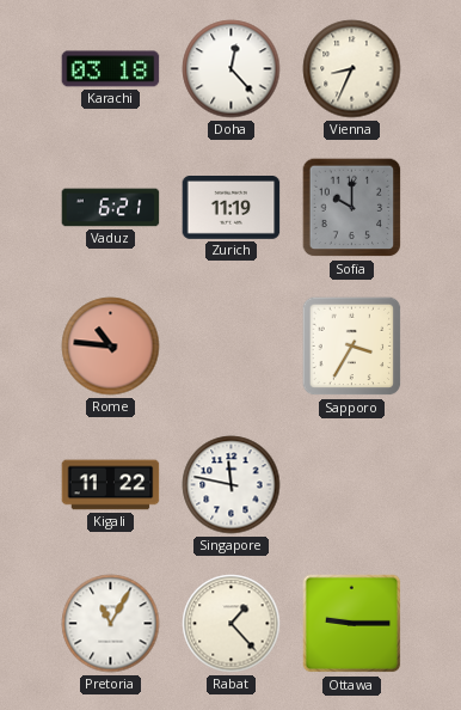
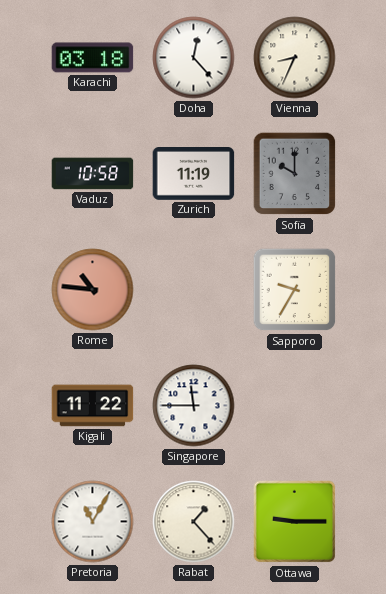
Vaduz: 6:21 -> 10:58 (93, 174)
Sapporo: 3:35 -> 9:35 (295, 290)
Singapore: 11:47 -> 11:45 (194, 406)
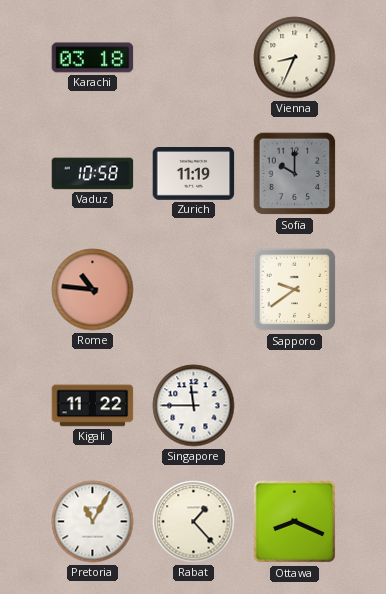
Doha: 12:23 -> none (194, 58)
Sapporo: 9:35 -> 9:39 (295, 290)
Ottawa: 9:15 -> 8:19 (295, 522)
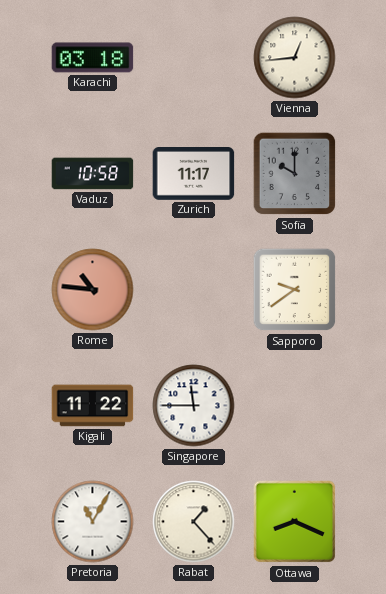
Vienna: 8:34 -> 12:44 (295, 58)
Zurich: 11:19 -> 11:17 (194, 174)
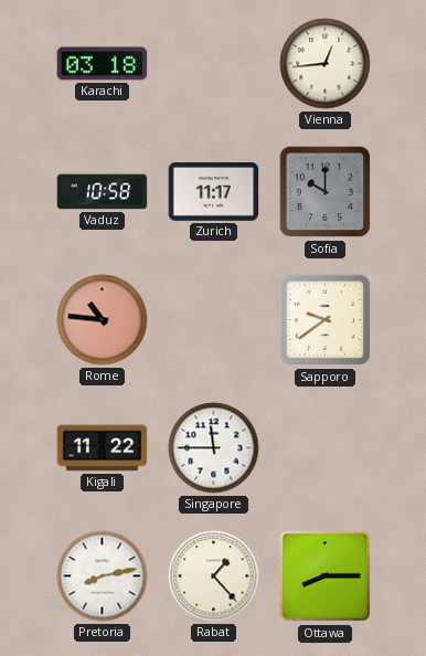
Pretoria: 11:05 -> 8:13 (103, 576)
Ottawa: 8:19 -> 8:15 (326, 576)
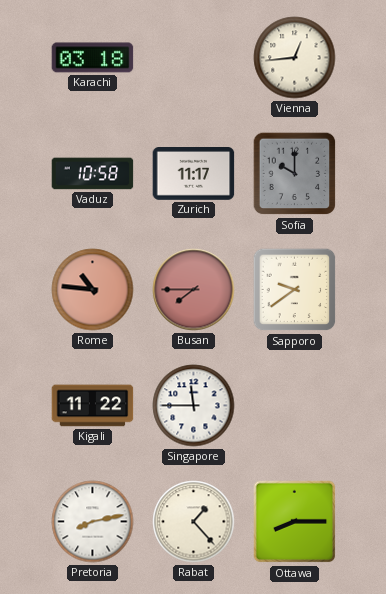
Busan: none -> 7:45 (194, 290)
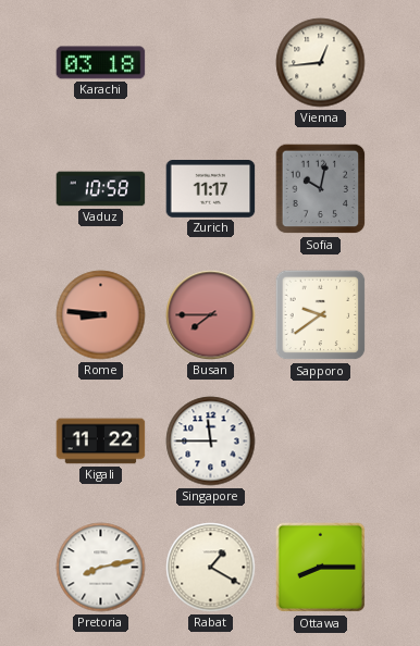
Sofia: 10:00 -> 10:02 (321, 189)
Rome: 10:46 -> 8:46 (101, 315)
Rabat: 1:23 -> 1:20 (211, 568)
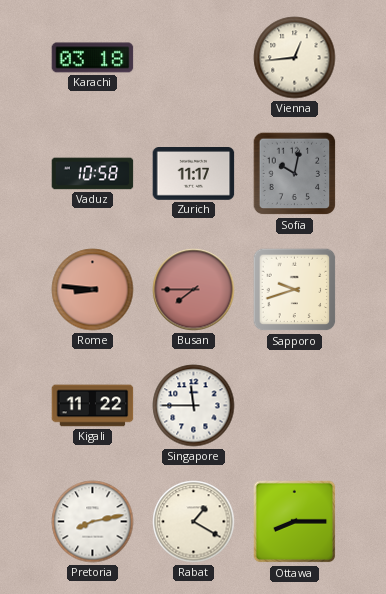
Sapporo: 9:39 -> 9:42 (295, 290)
